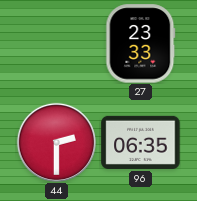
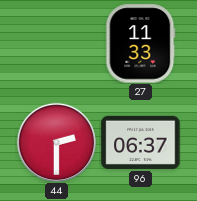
27: 23:33 -> 11:33 (141, 44)
96: 06:35 -> 06:37 (141, 142)
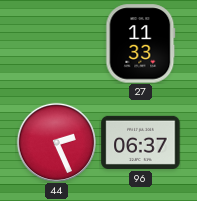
44: 2:30 -> 2:26 (56, 142)
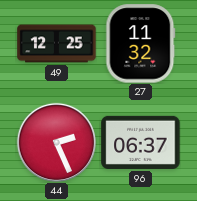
49: none -> 12:25 (57, 44)
27: 11:33 -> 11:32 (141, 44)
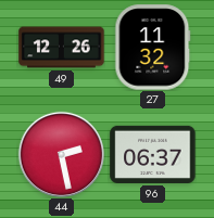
49: 12:25 -> 12:26 (62, 48)
44: 2:26 -> 2:28 (61, 154)
